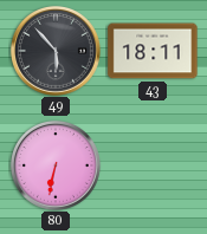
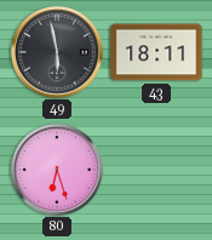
49: 5:53 -> 5:58 (57, 52)
80: 6:32 -> 6:27 (57, 170)
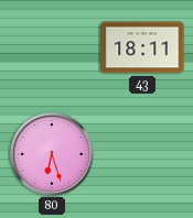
49: 5:58 -> none (57, 52)
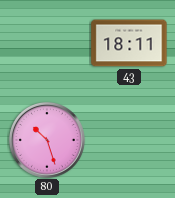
80: 6:27 -> 10:27 (47, 140)
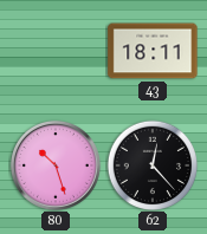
62: none -> 12:23 (151, 164)
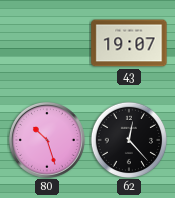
43: 18:11 -> 19:07 (129, 43)
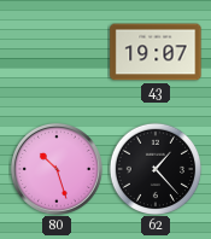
62: 12:23 -> 1:23 (154, 168)
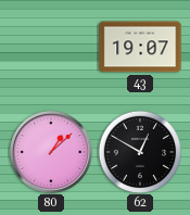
80: 10:27 -> 1:08 (51, 152)
62: 1:23 -> 12:50 (139, 151)
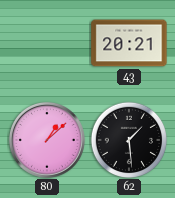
43: 19:07 -> 20:21 (129, 43)
62: 12:50 -> 1:29 (128, 139)
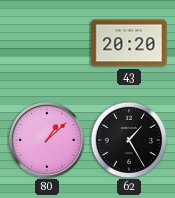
43: 20:21 -> 20:20 (129, 43)
62: 1:29 -> 1:25 (128, 139)
